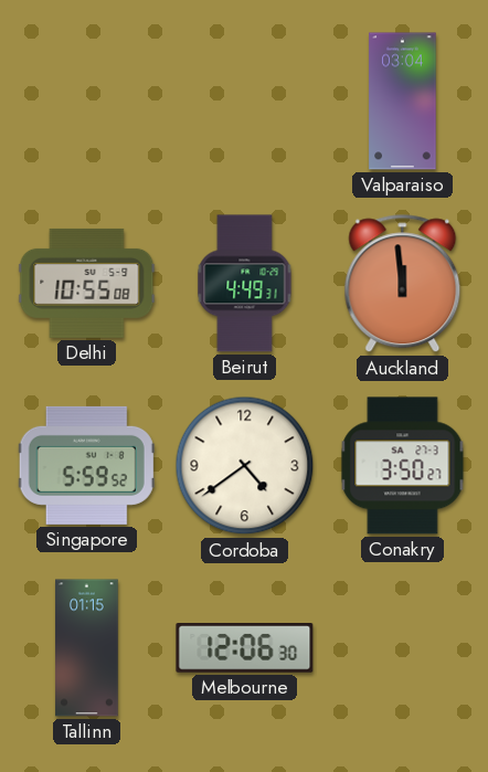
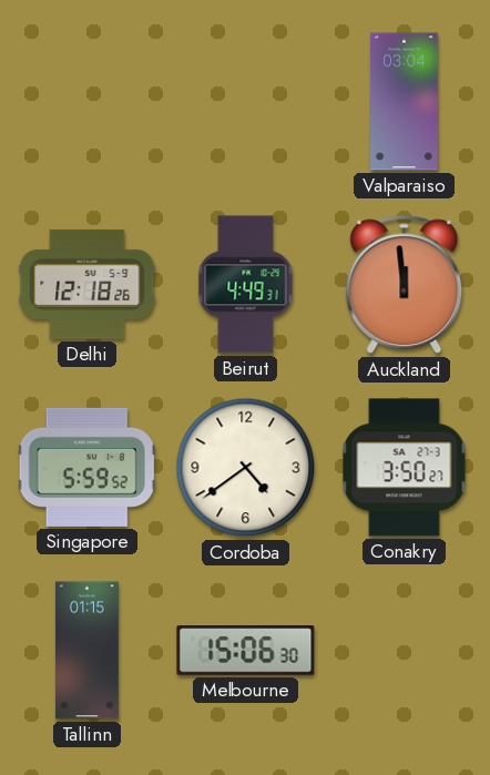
Delhi: 10:55 -> 12:18 (88, 284)
Melbourne: 12:06 -> 15:06 (246, 651)
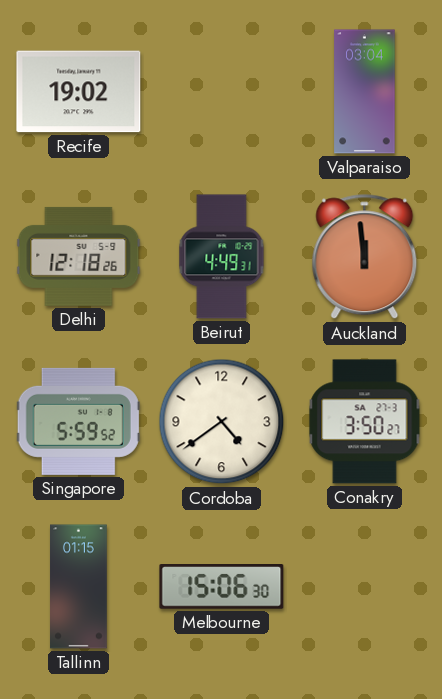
Recife: none -> 19:02 (79, 92)
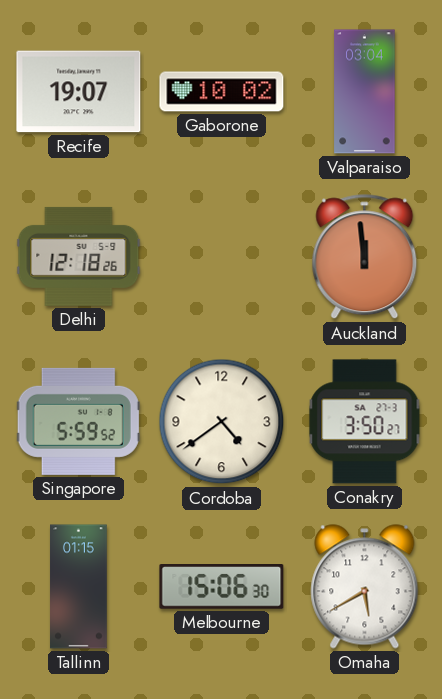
Recife: 19:02 -> 19:07 (79, 92)
Gaborone: none -> 10:02 (222, 92)
Beirut: 4:49 -> none (222, 257)
Omaha: none -> 5:40 (365, 587)
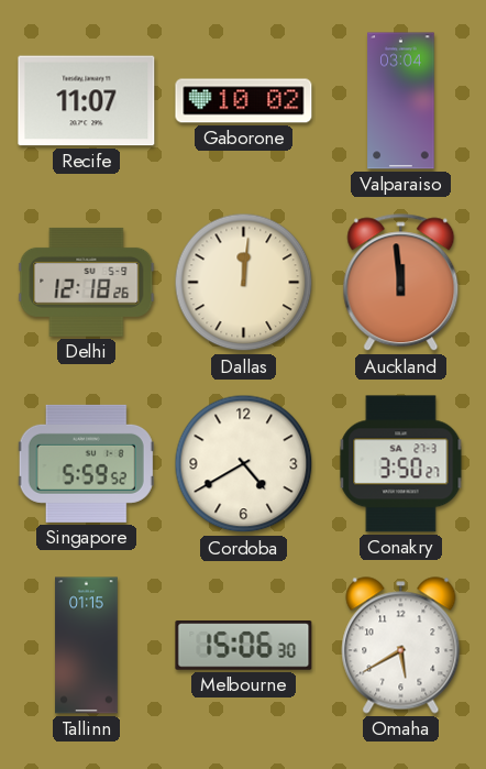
Recife: 19:07 -> 11:07 (87, 101)
Dallas: none -> 12:01 (244, 283)
Cordoba: 4:39 -> 4:40 (244, 464)
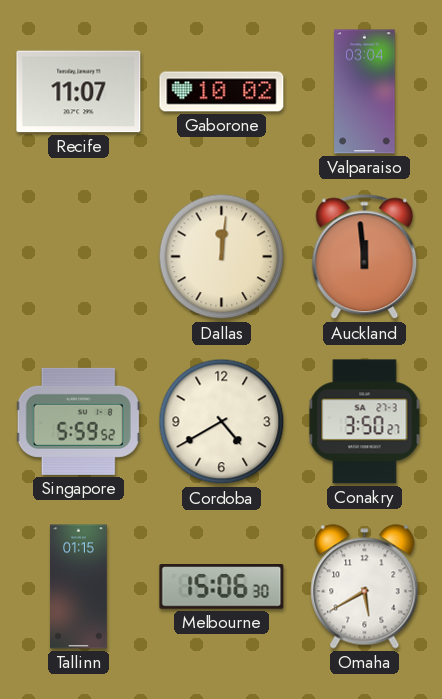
Delhi: 12:18 -> none (87, 282)
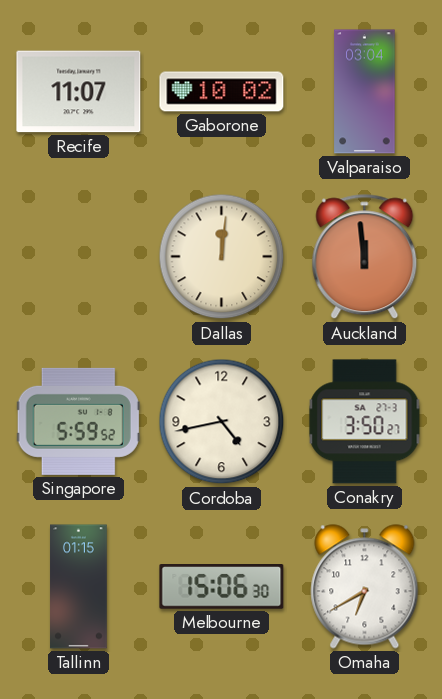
Cordoba: 4:40 -> 4:43 (222, 422)
Omaha: 5:40 -> 6:40 (365, 587)
